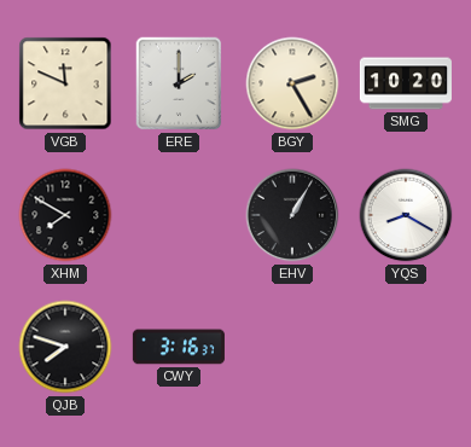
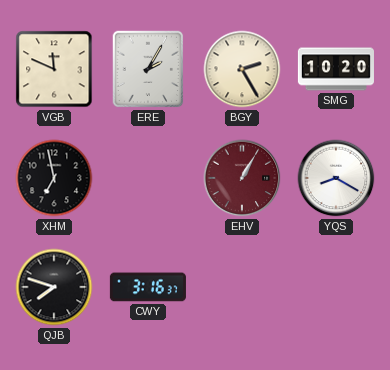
ERE: 2:00 -> 2:05 (148, 69)
XHM: 7:50 -> 6:58 (54, 178)
EHV dial: black -> burgundy (242, 178)
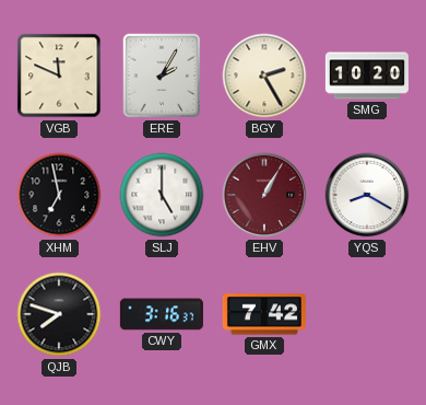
SLJ: none -> 5:00 (162, 195)
GMX: none -> 7:42 (264, 314)
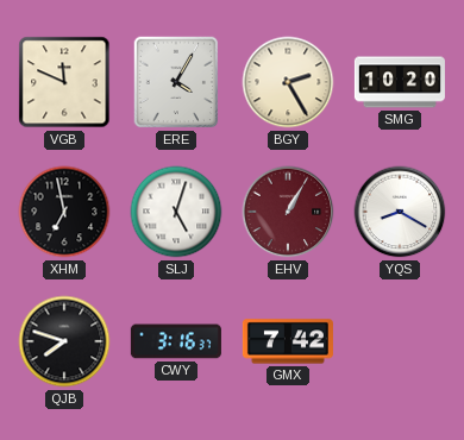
ERE: 2:05 -> 4:05 (176, 82)
SLJ: 5:00 -> 5:03 (176, 212)
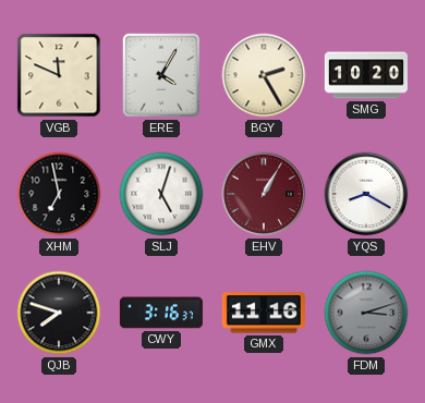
GMX: 7:42 -> 11:16 (264, 313)
FDM: none -> 3:12 (366, 313)
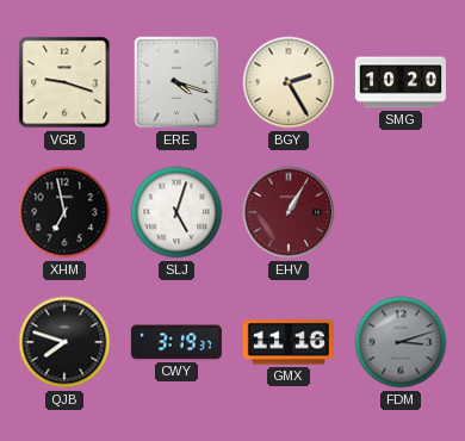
VGB: 11:49 -> 9:18 (64, 82)
ERE: 4:05 -> 4:18 (176, 82)
YQS: 8:20 -> none (366, 194)
CWY: 3:16 -> 3:19 (176, 342)
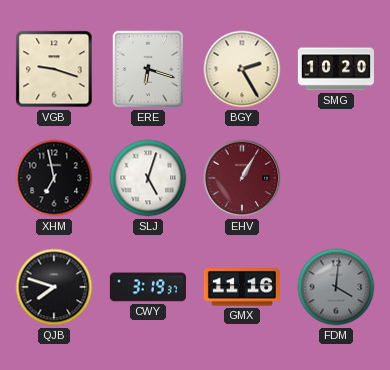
ERE: 4:18 -> 6:18 (148, 69)
FDM: 3:12 -> 4:01 (336, 287)
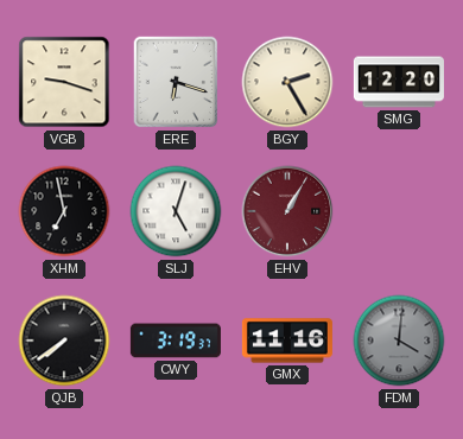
SMG: 10:20 -> 12:20 (399, 82)
QJB: 7:48 -> 7:39 (64, 341)
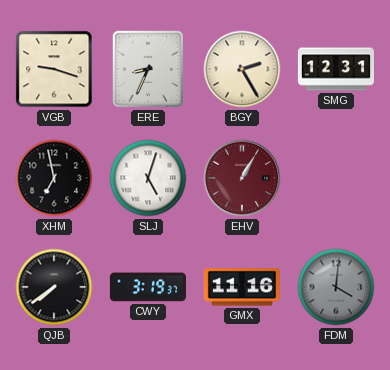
ERE: 6:18 -> 8:34 (148, 69)
SMG: 12:20 -> 12:31 (336, 69)
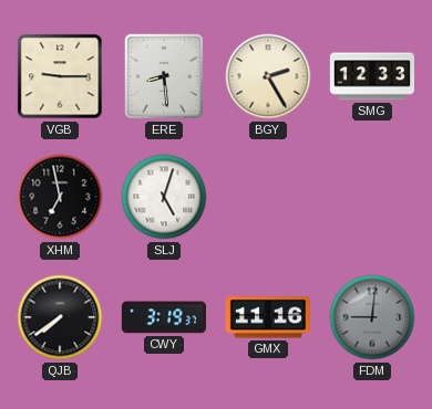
VGB: 9:18 -> 9:15 (60, 76)
ERE: 8:34 -> 8:29 (164, 76)
SMG: 12:31 -> 12:33 (372, 76)
EHV: 1:05 -> none (242, 178)
FDM: 4:01 -> 9:01 (372, 317)
